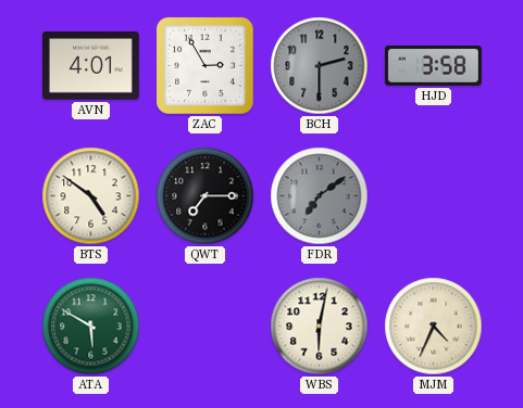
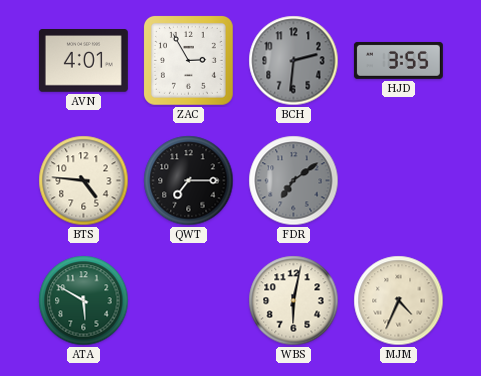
BCH: 2:30 -> 2:31 (294, 61)
HJD: 3:58 -> 3:55 (398, 60)
BTS: 4:51 -> 4:46 (84, 181)
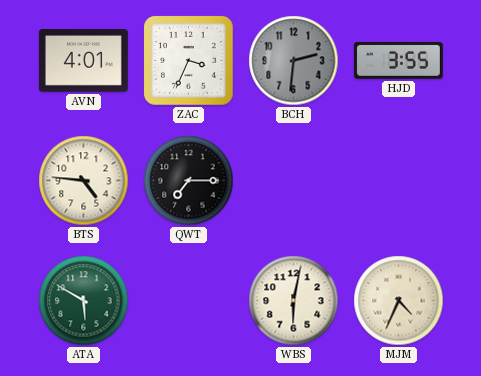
ZAC: 2:55 -> 3:34 (189, 61)
FDR: 7:09 -> none (294, 181)
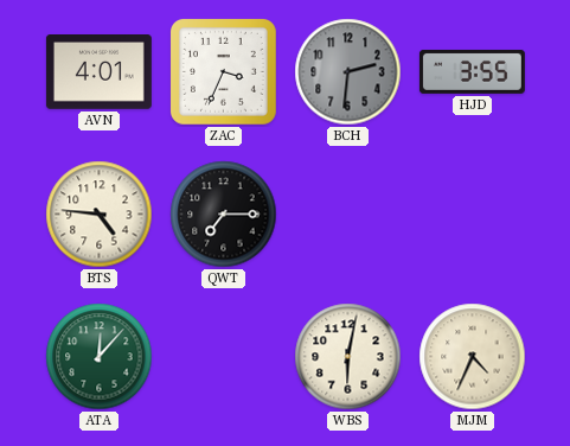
ATA: 5:50 -> 12:07 (100, 357)
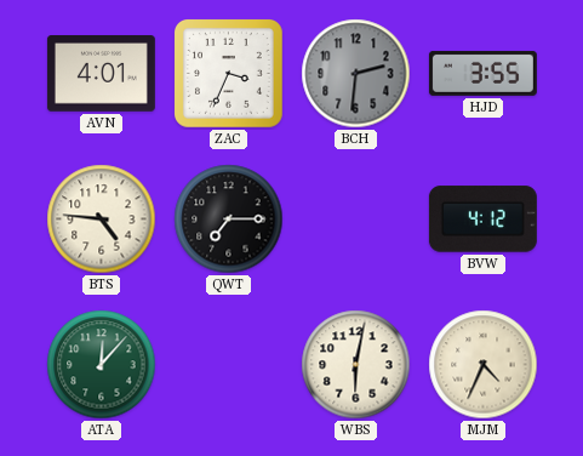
BVW: none -> 4:12 (482, 220)
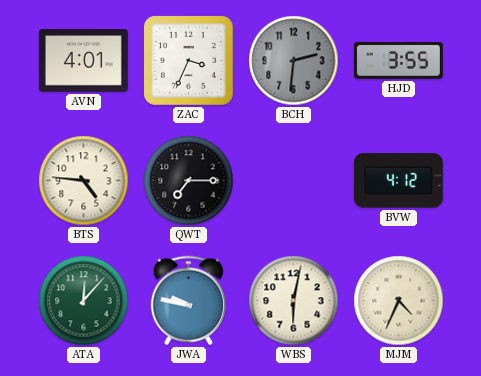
JWA: none -> 9:47 (188, 301)
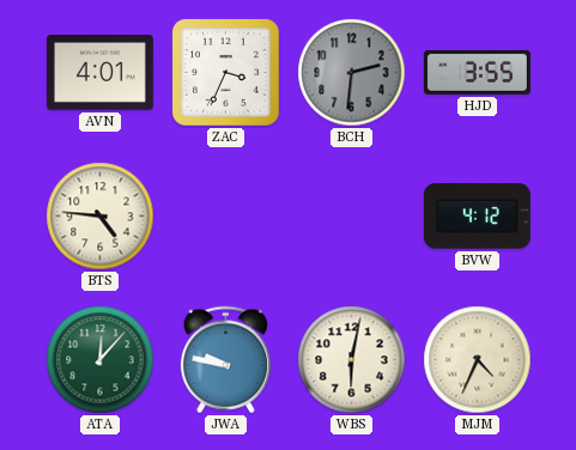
QWT: 7:15 -> none (189, 181)
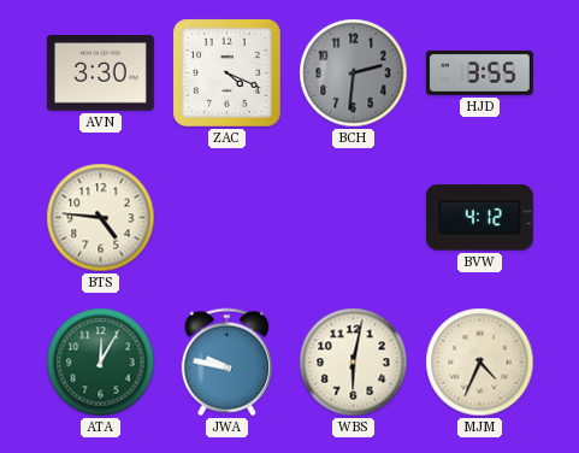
AVN: 4:01 -> 3:30 (100, 73)
ZAC: 3:34 -> 4:19 (228, 73)
ATA: 12:07 -> 12:05 (101, 363)
